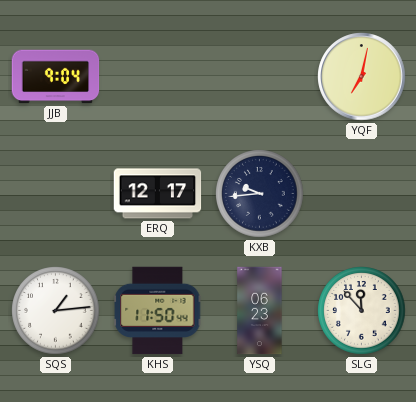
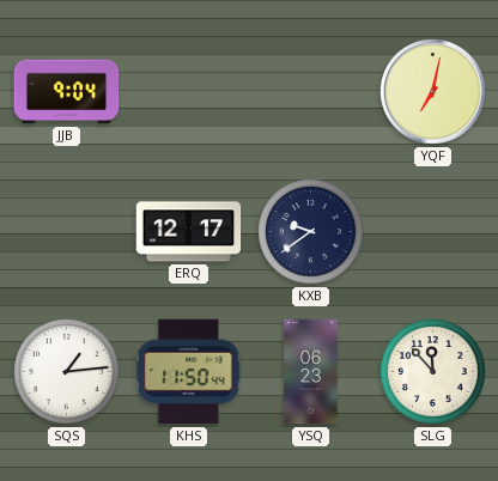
KXB: 9:44 -> 9:39 (311, 232)
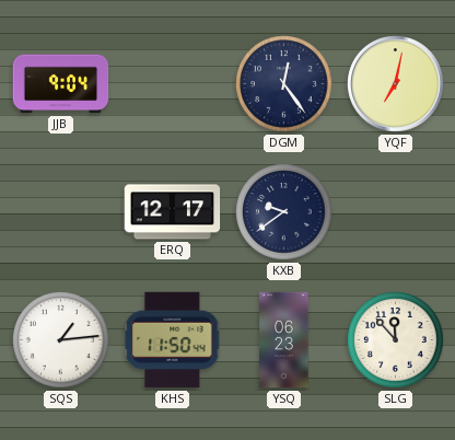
DGM: none -> 12:24 (284, 84)
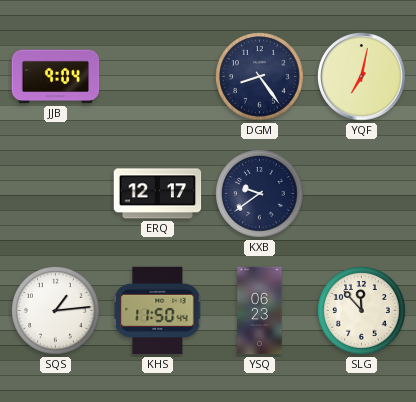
DGM: 12:24 -> 8:24 (260, 77)
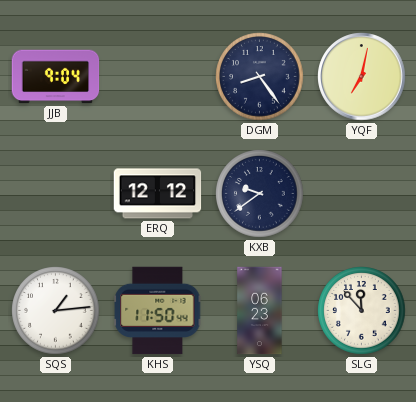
ERQ: 12:17 -> 12:12 (158, 194)
